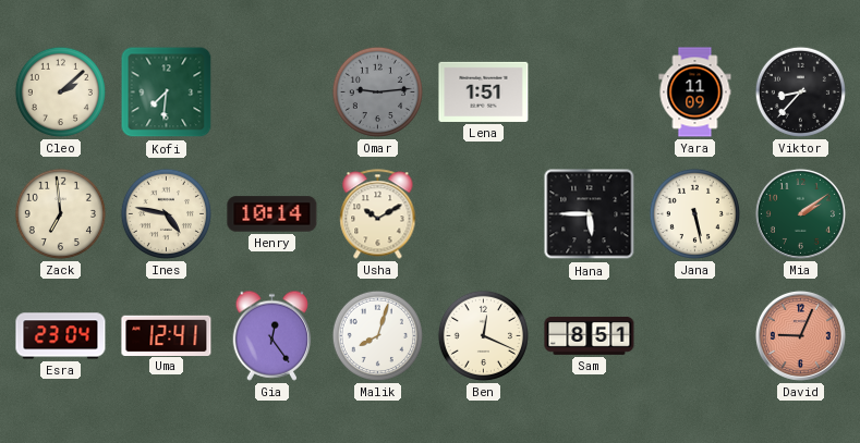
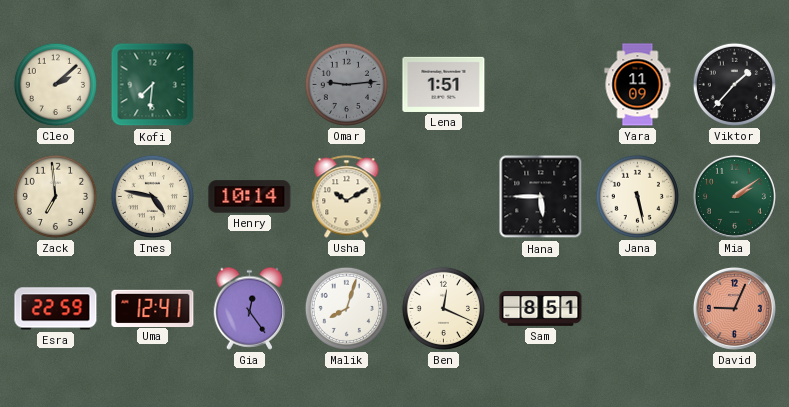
Viktor: 8:37 -> 1:37 (734, 84)
Esra: 23:04 -> 22:59 (56, 309)
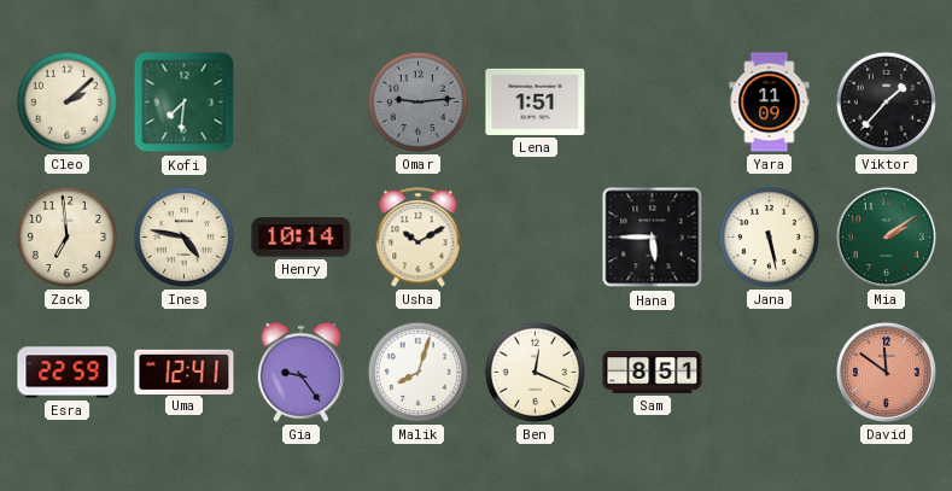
Gia: 12:24 -> 9:24 (302, 372)
David: 9:04 -> 11:51 (886, 372)
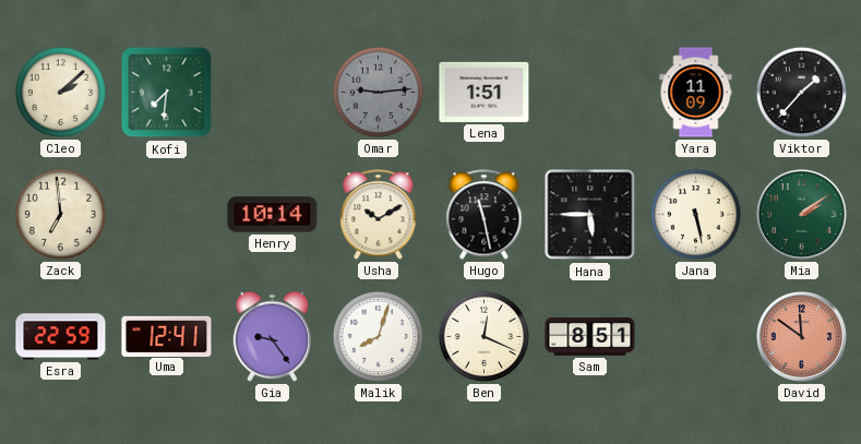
Ines: 4:47 -> none (183, 236)
Hugo: none -> 11:28 (485, 215)
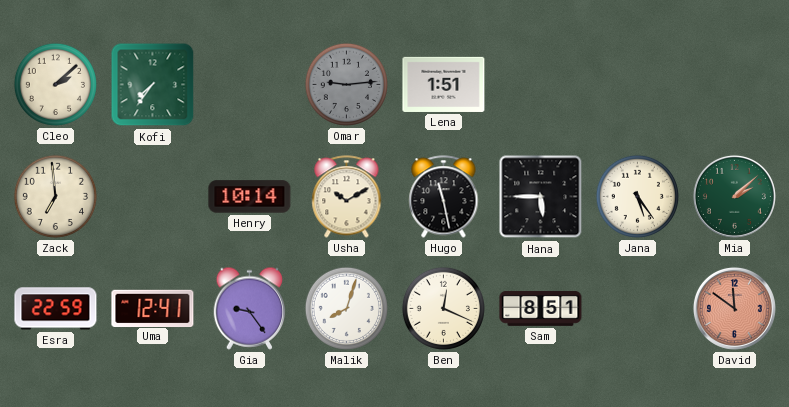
Kofi: 7:31 -> 7:36 (153, 85)
Yara: 11:09 -> none (696, 93)
Viktor: 1:37 -> none (801, 92)
Jana: 5:28 -> 5:24 (637, 196)
Mia: 2:09 -> 2:08 (734, 196)
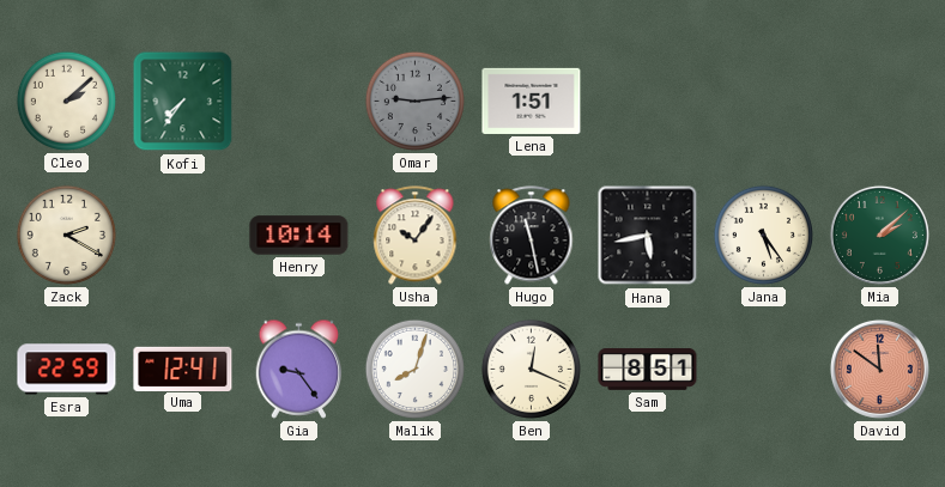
Zack: 6:59 -> 2:20 (66, 235)
Usha: 10:10 -> 10:06 (416, 236)
Hana: 5:45 -> 5:43 (648, 236)
